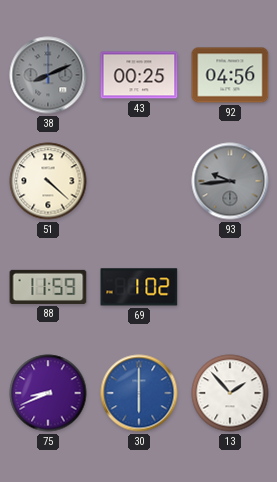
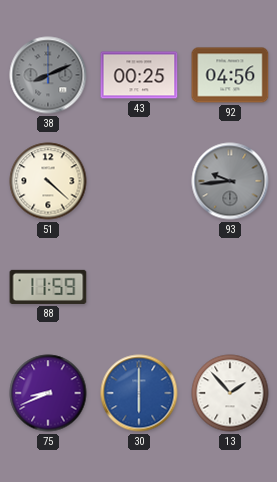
69: 1:02 -> none (139, 287)
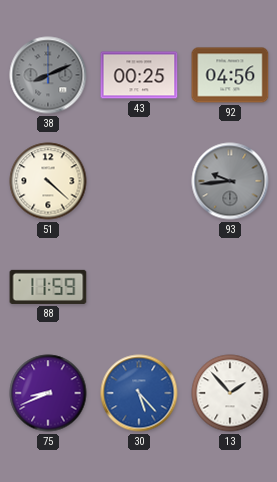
30: 6:00 -> 5:23 (139, 393)
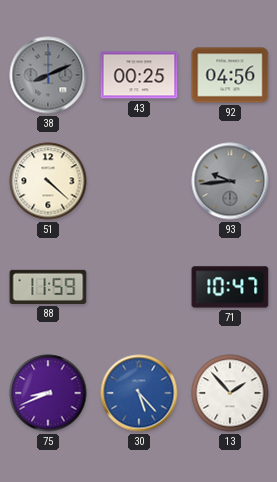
71: none -> 10:47 (230, 287)
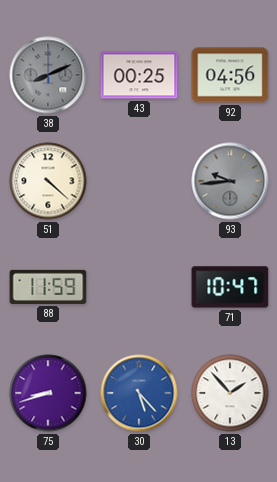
75: 8:41 -> 8:42 (48, 393)
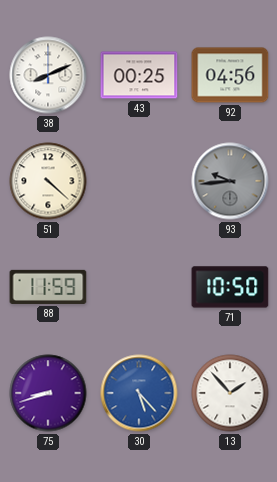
38 dial: grey -> white (48, 75)
71: 10:47 -> 10:50 (230, 287)
